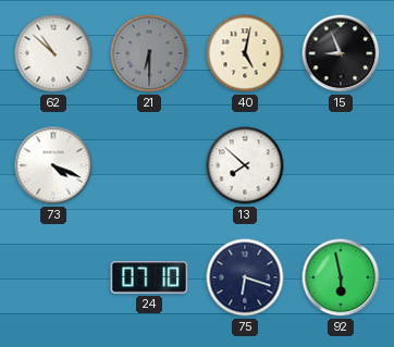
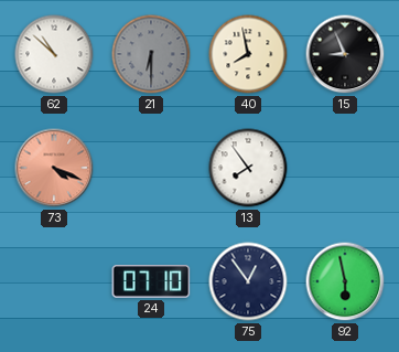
40: 5:02 -> 7:58 (248, 54)
73 dial: white -> salmon (54, 168)
13: 7:52 -> 7:54 (248, 168)
75: 6:18 -> 12:54 (248, 281)
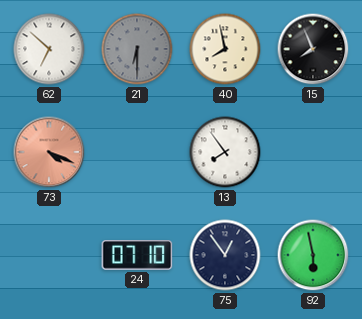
62: 10:52 -> 6:52 (49, 49)
15: 8:56 -> 7:56 (313, 49)
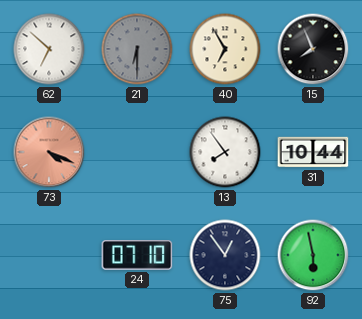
40: 7:58 -> 6:55 (225, 49)
31: none -> 10:44 (313, 152)
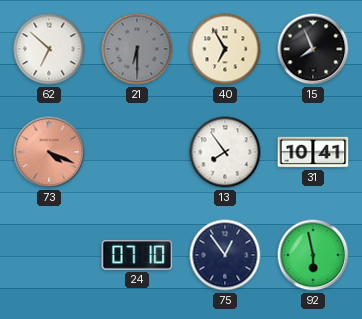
31: 10:44 -> 10:41 (313, 152)
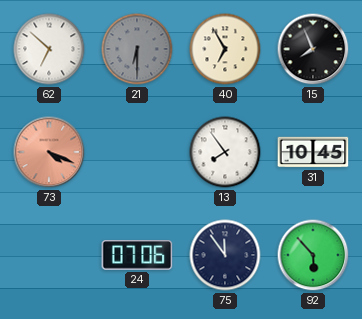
31: 10:41 -> 10:45 (313, 152)
24: 07:10 -> 07:06 (137, 255)
75: 12:54 -> 11:54 (225, 255)
92: 5:58 -> 5:53 (313, 255)
